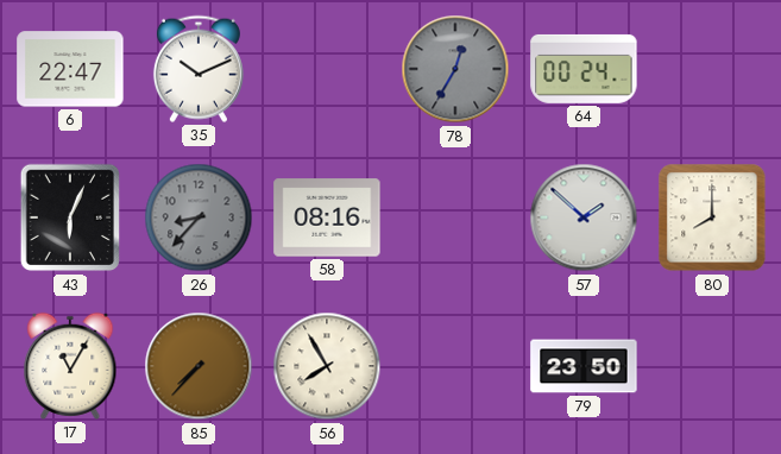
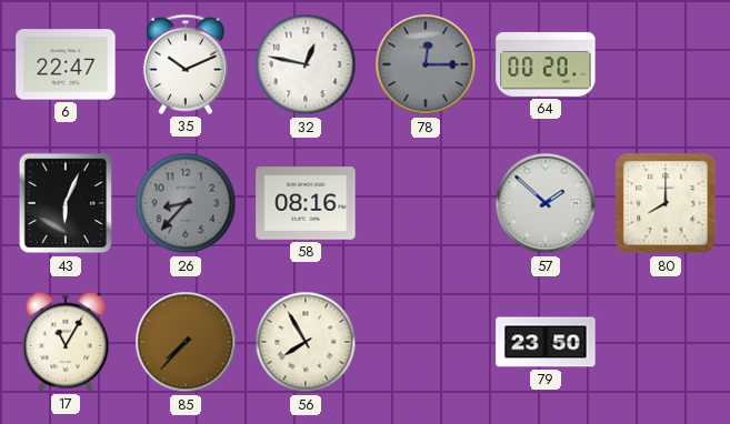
32: none -> 12:47 (306, 64)
78: 12:35 -> 12:15 (426, 64)
64: 00:24 -> 00:20 (546, 64)
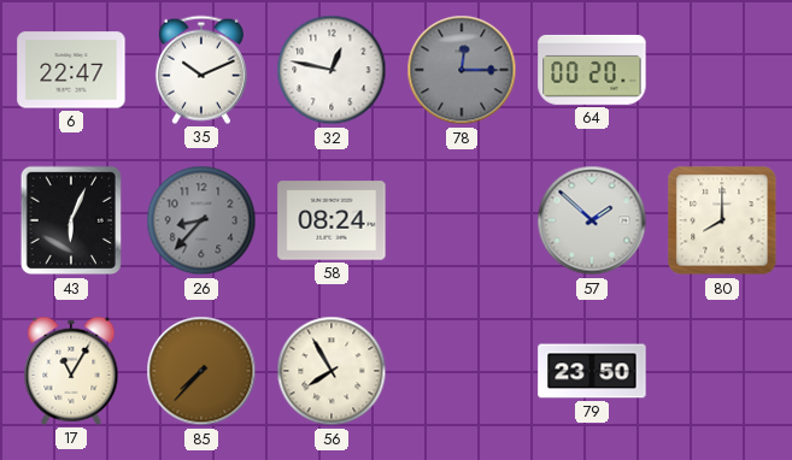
58: 08:16 -> 08:24 (332, 220)
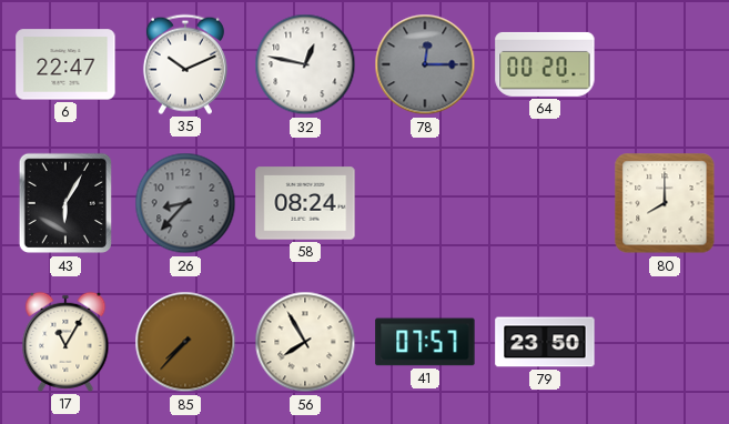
43: 6:04 -> 6:05 (64, 203)
57: 1:52 -> none (592, 220)
41: none -> 07:57 (425, 342)
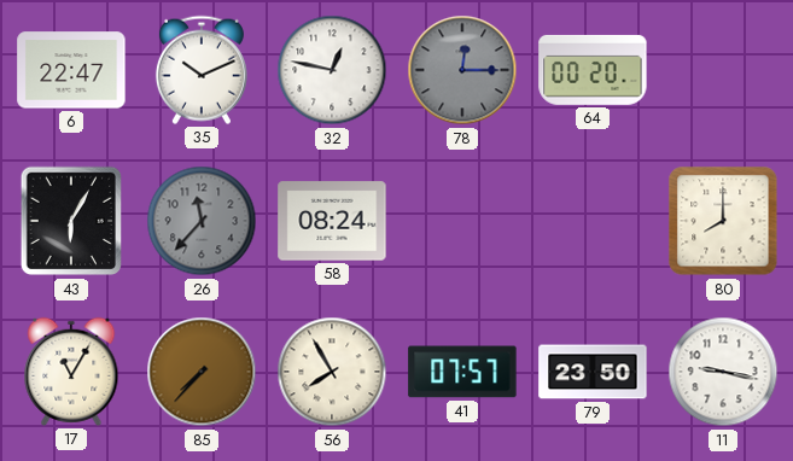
26: 8:37 -> 11:37 (202, 221)
11: none -> 9:17 (723, 372)
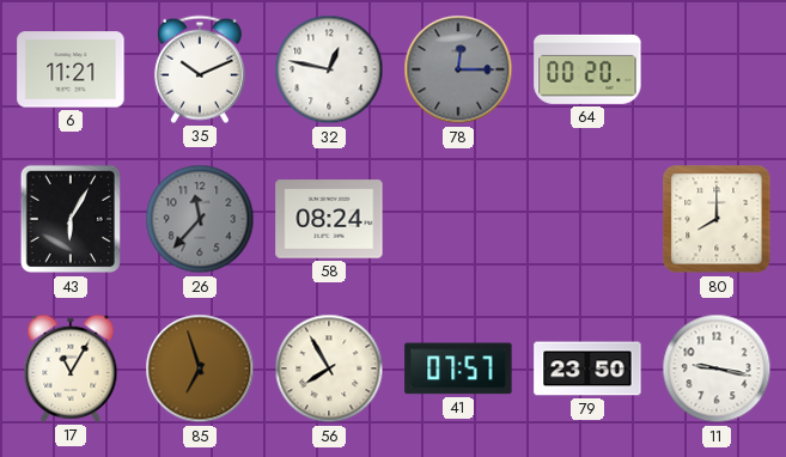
6: 22:47 -> 11:21 (71, 69)
85: 7:37 -> 6:57 (200, 368)
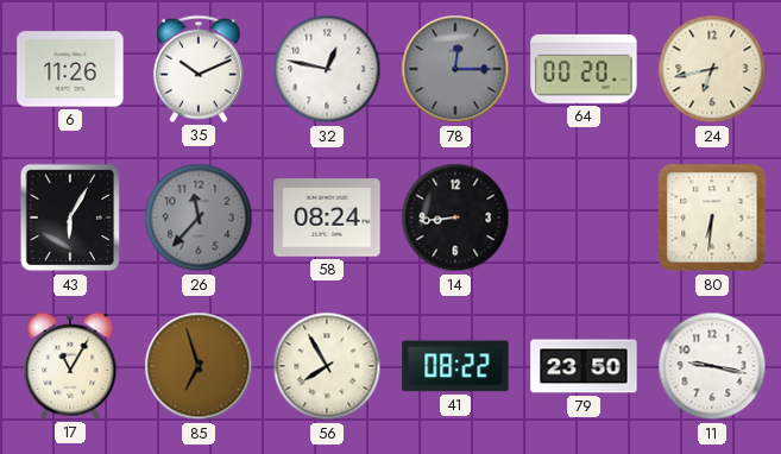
6: 11:21 -> 11:26 (70, 69)
24: none -> 6:43 (712, 69)
14: none -> 8:44 (455, 217)
80: 8:00 -> 6:31 (712, 217)
41: 07:57 -> 08:22 (455, 366)
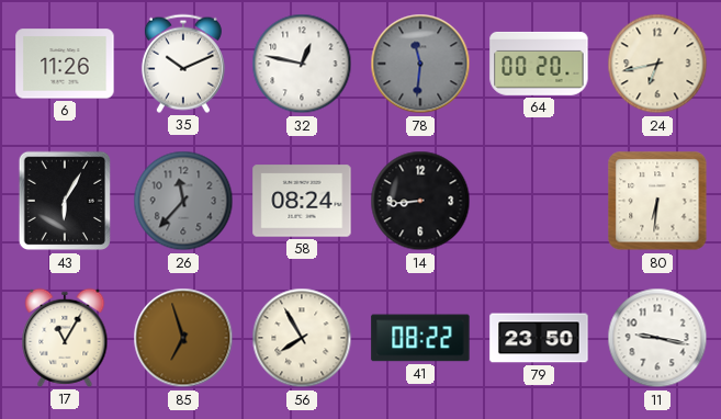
78: 12:15 -> 11:31 (420, 64)
